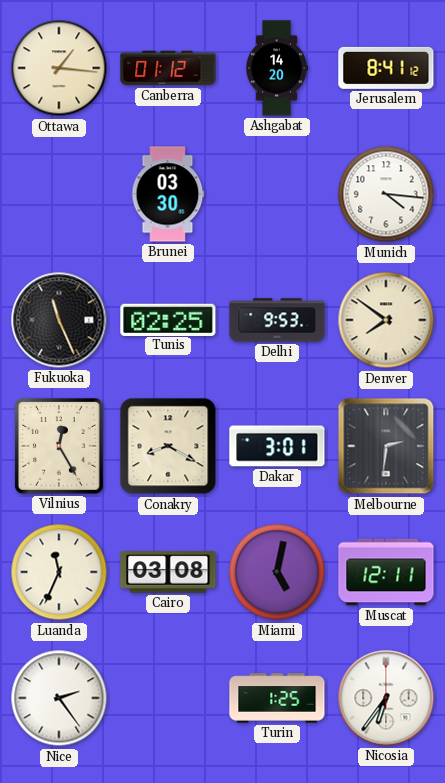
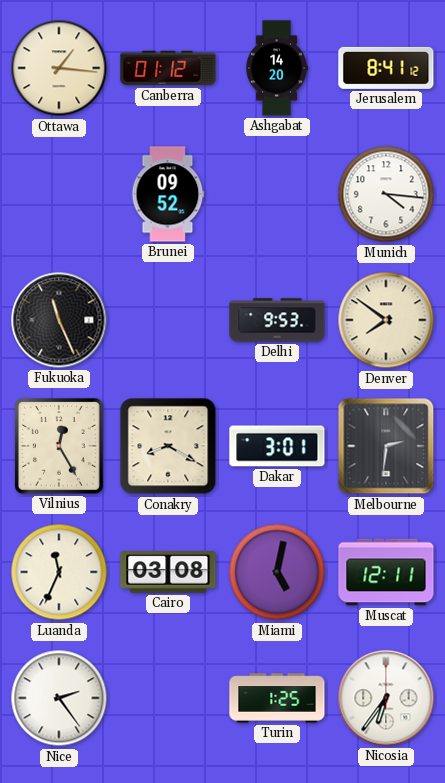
Brunei: 03:30 -> 09:52 (168, 194)
Tunis: 02:25 -> none (168, 319)
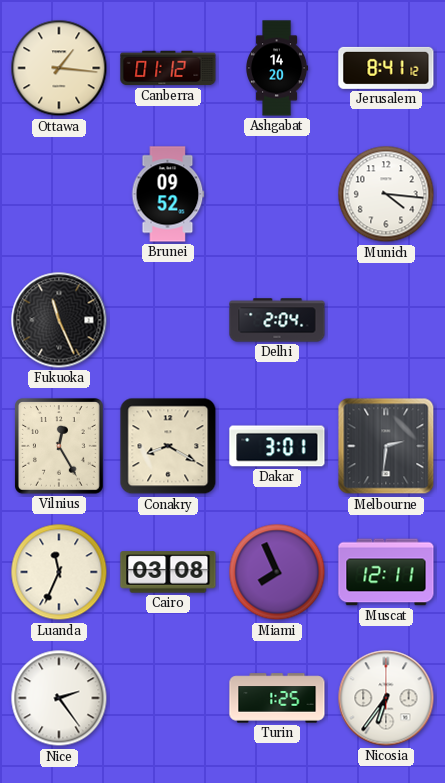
Delhi: 9:53 -> 2:04 (277, 320)
Denver: 7:51 -> none (386, 320)
Miami: 5:02 -> 7:56 (277, 572)
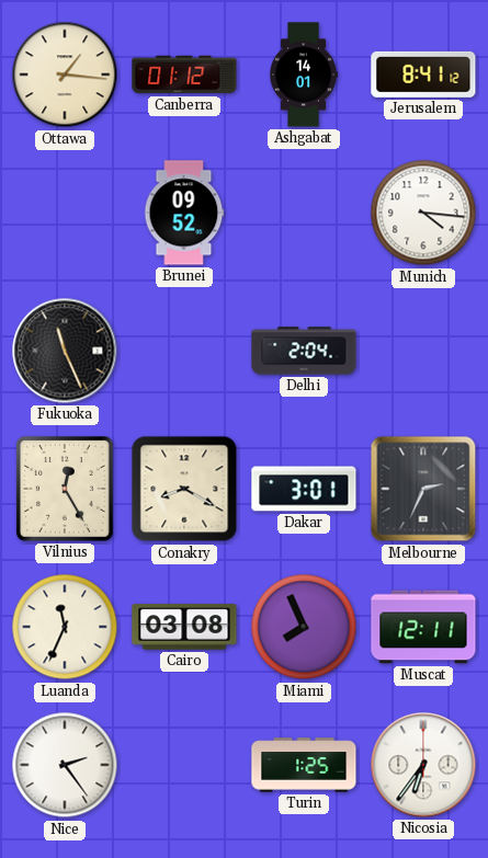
Ashgabat: 14:20 -> 14:01 (305, 75)
Melbourne: 2:31 -> 2:34 (423, 489)
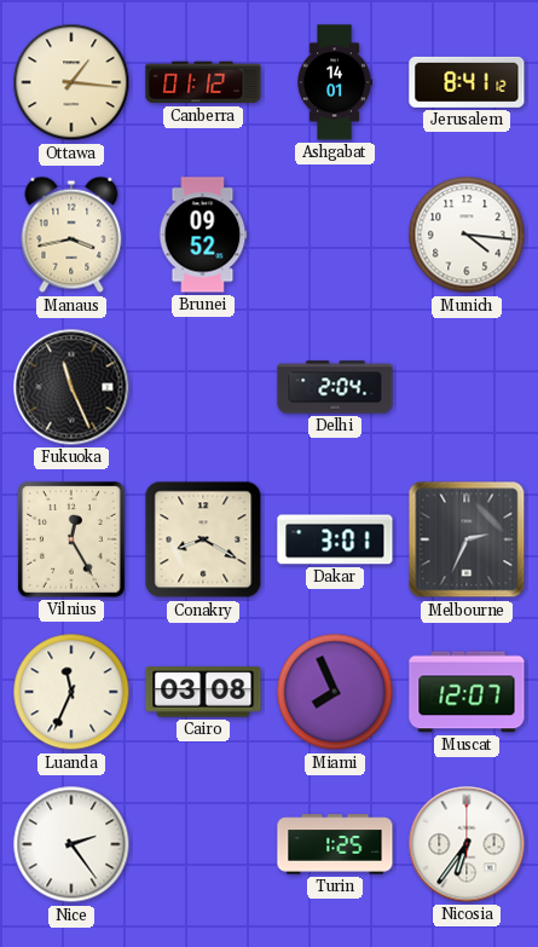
Manaus: none -> 3:43 (71, 235)
Muscat: 12:11 -> 12:07 (467, 692)
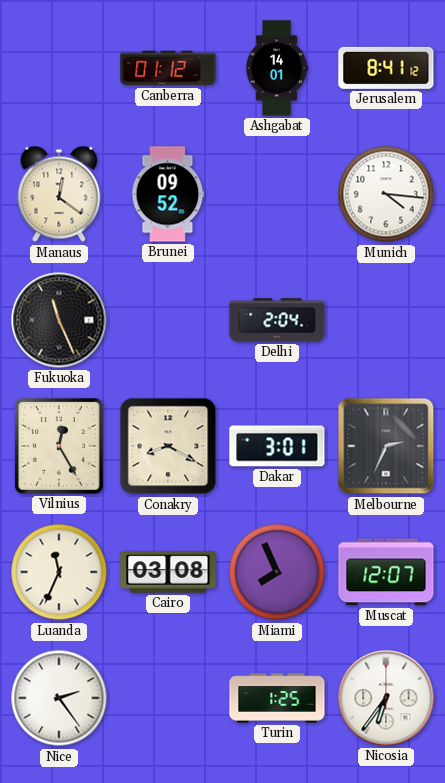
Ottawa: 1:16 -> none (71, 82)
Manaus: 3:43 -> 12:21 (59, 194)
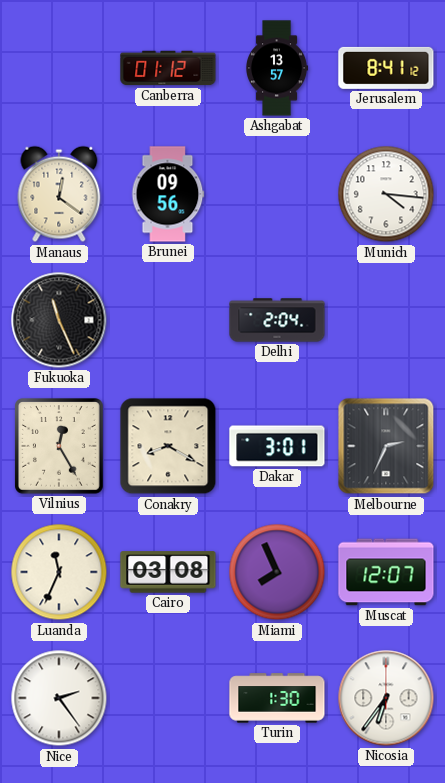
Ashgabat: 14:01 -> 13:57 (278, 68)
Brunei: 09:52 -> 09:56 (168, 194)
Turin: 1:25 -> 1:30 (277, 698)
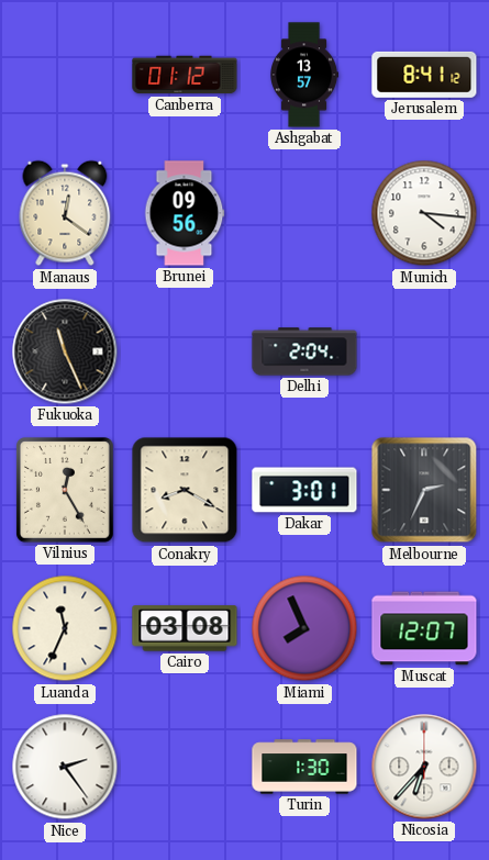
Nicosia: 6:36 -> 6:37 (424, 767)
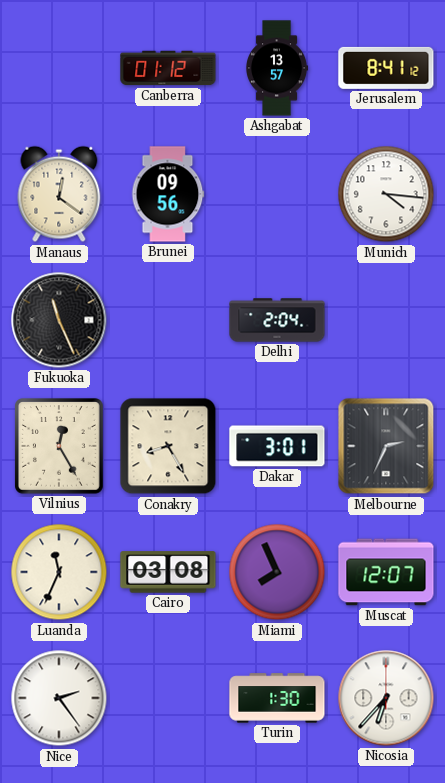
Conakry: 8:20 -> 8:25 (168, 446)
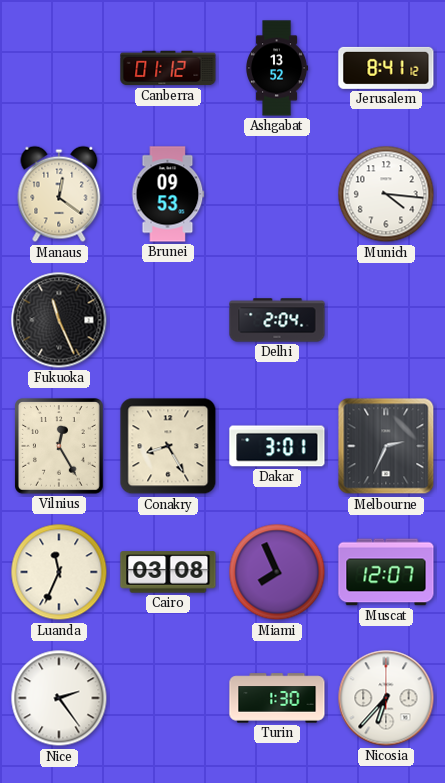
Ashgabat: 13:57 -> 13:52 (278, 68)
Brunei: 09:56 -> 09:53 (168, 194)
